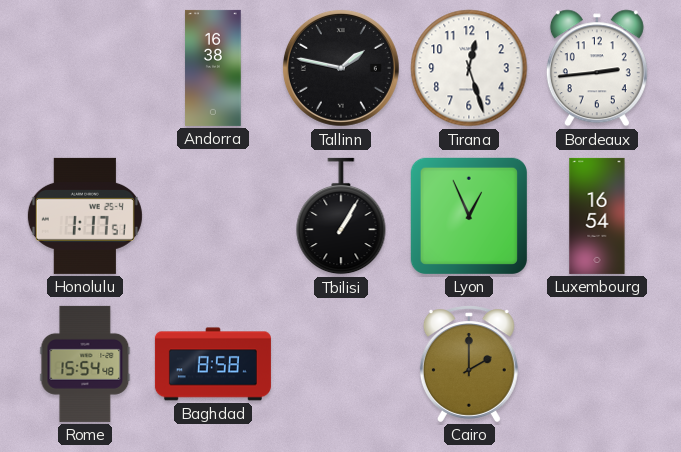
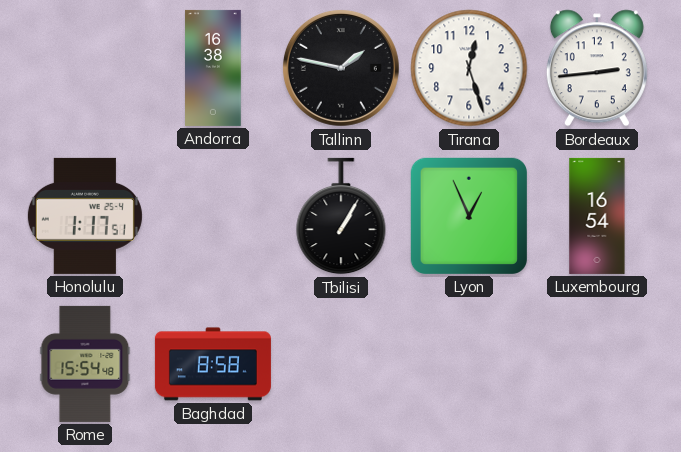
Cairo: 2:00 -> none (469, 364)
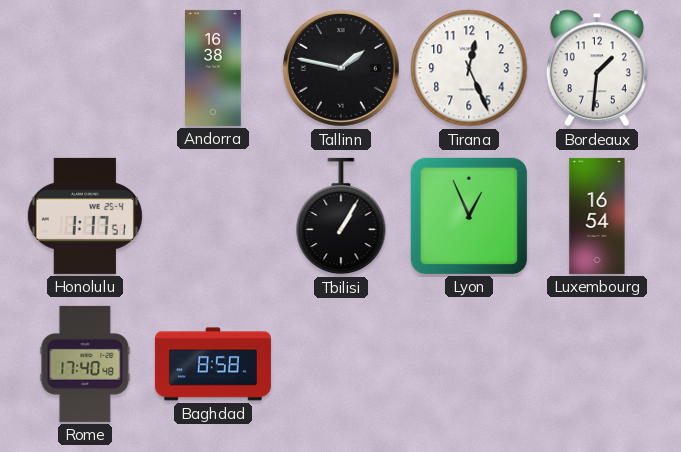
Tirana: 12:27 -> 12:26 (469, 68)
Bordeaux: 2:44 -> 1:31 (597, 68)
Rome: 15:54 -> 17:40 (85, 364)
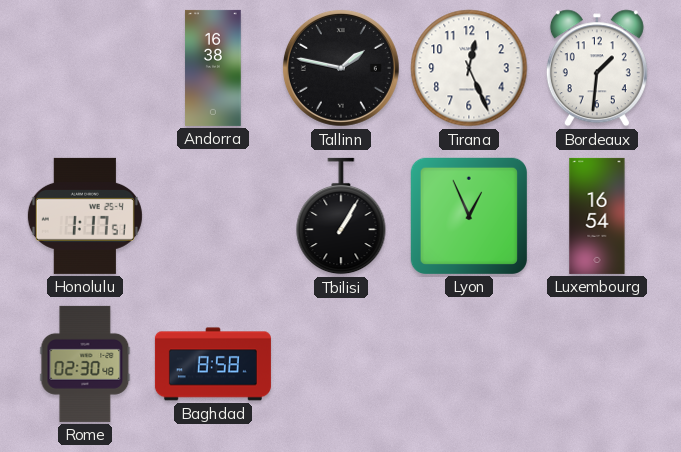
Rome: 17:40 -> 02:30 (85, 364)
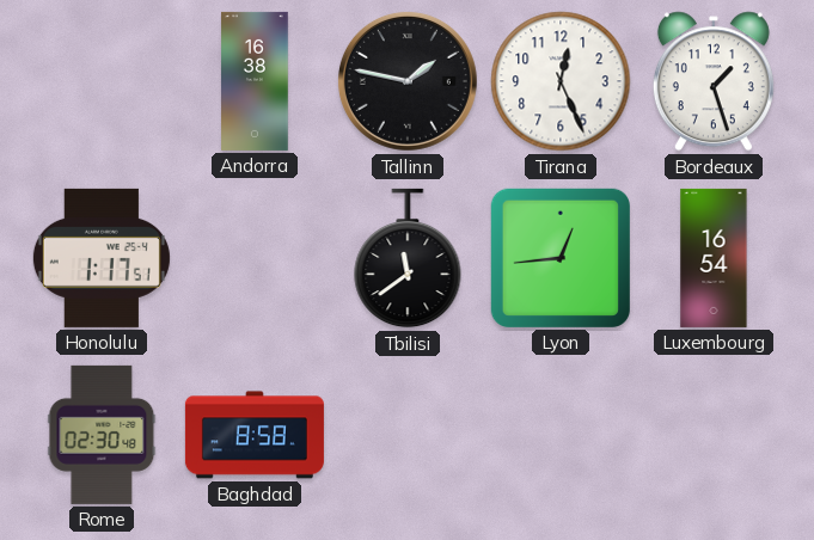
Bordeaux: 1:31 -> 1:27 (714, 81)
Tbilisi: 1:05 -> 11:39 (408, 258)
Lyon: 12:56 -> 12:44 (561, 258)
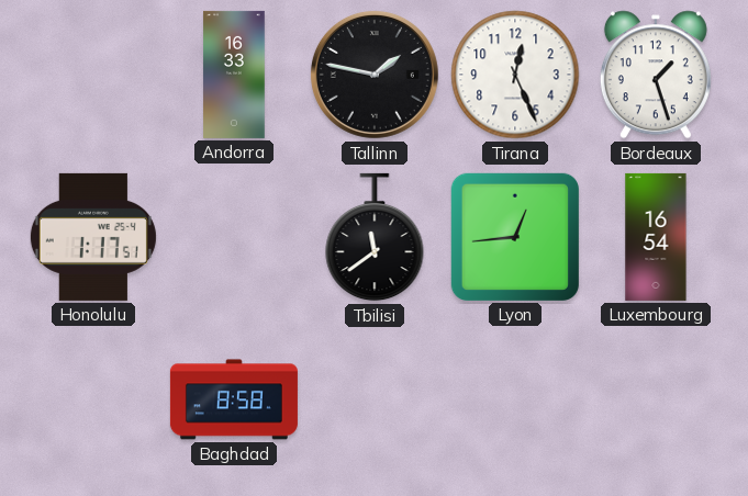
Andorra: 16:38 -> 16:33 (234, 75)
Rome: 02:30 -> none (102, 435)
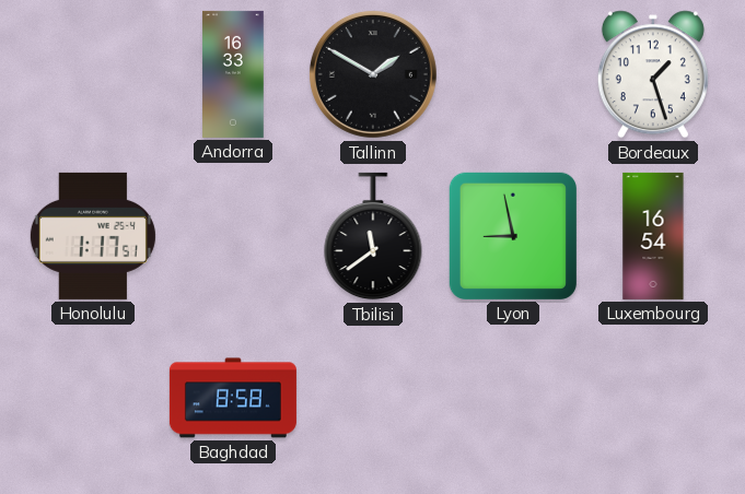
Tallinn: 1:47 -> 1:50 (373, 74)
Tirana: 12:26 -> none (515, 75)
Lyon: 12:44 -> 8:58 (513, 236)
